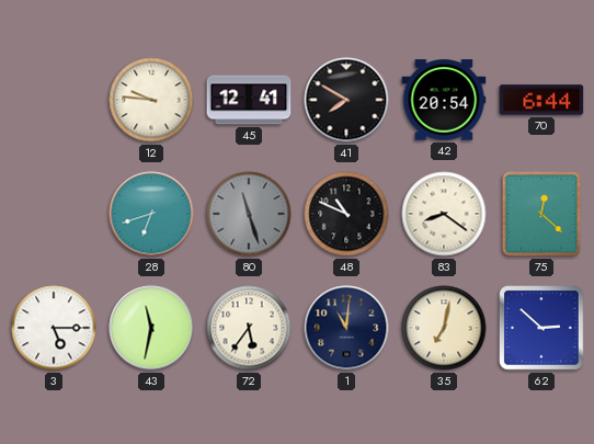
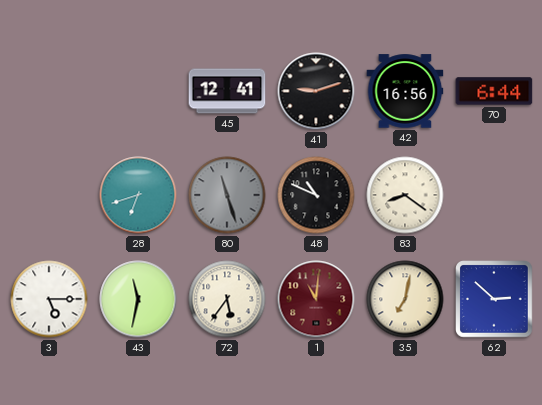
12: 9:46 -> none (151, 100)
41: 7:50 -> 9:12 (316, 91)
42: 20:54 -> 16:56 (405, 91)
75: 12:22 -> none (541, 214)
1 dial: navy -> burgundy (316, 299)
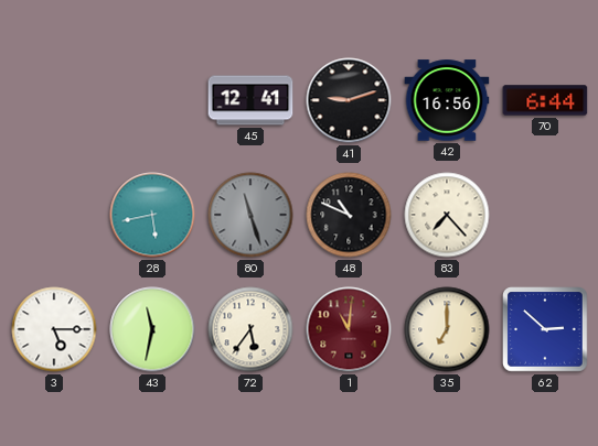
28: 6:42 -> 5:43 (152, 215)
83: 8:21 -> 7:23 (447, 215)
35: 7:02 -> 7:00 (447, 329)
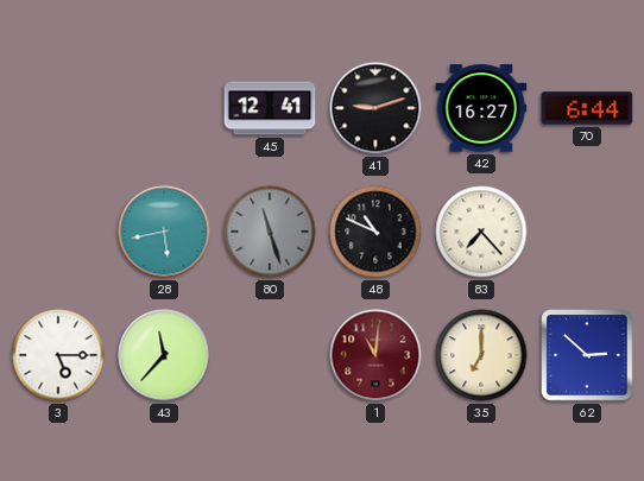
42: 16:56 -> 16:27 (481, 108)
43: 11:32 -> 11:37 (164, 355)
72: 5:36 -> none (250, 329)
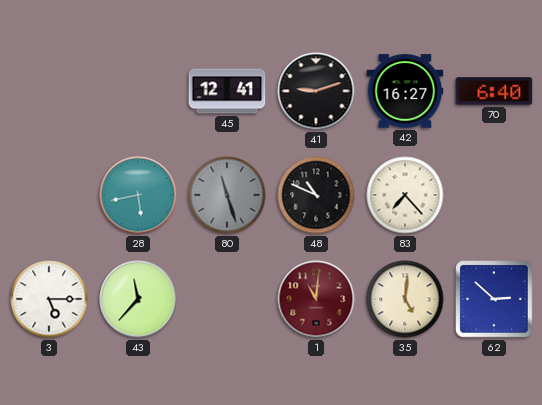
70: 6:44 -> 6:40 (494, 91)
35: 7:00 -> 5:01 (405, 299)
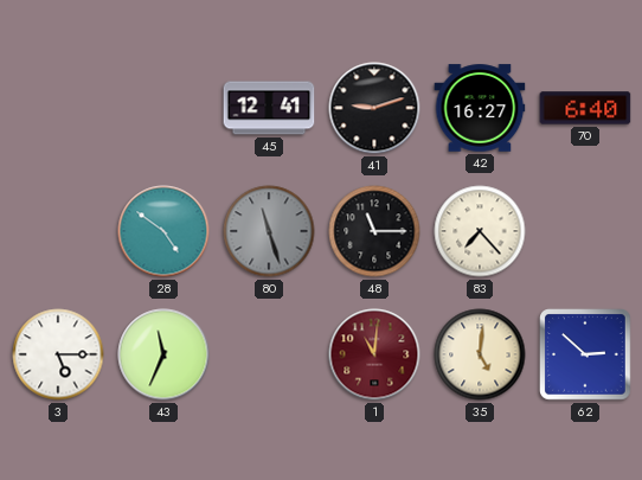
28: 5:43 -> 4:51 (163, 231)
48: 10:49 -> 11:15 (374, 231)
43: 11:37 -> 11:34 (163, 354)
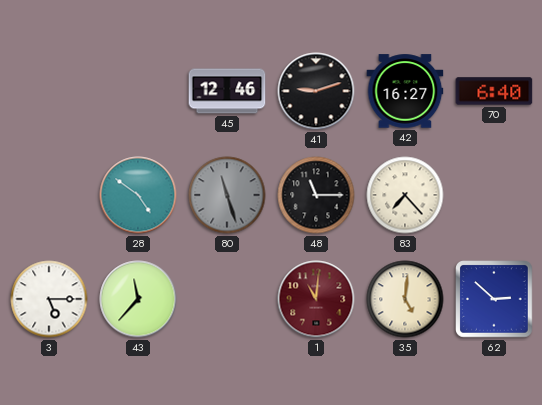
45: 12:41 -> 12:46 (227, 91)
43: 11:34 -> 11:37 (138, 299)
